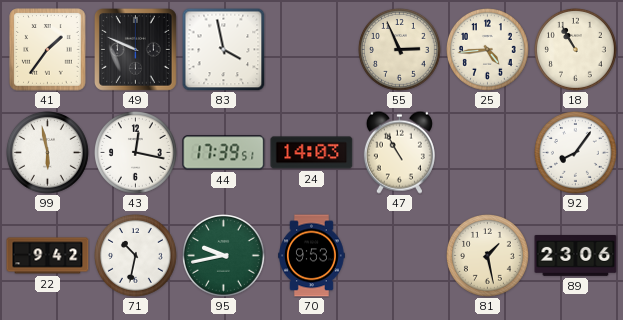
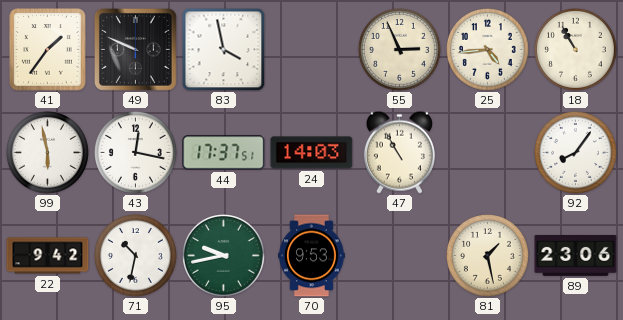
44: 17:39 -> 17:37 (224, 153)
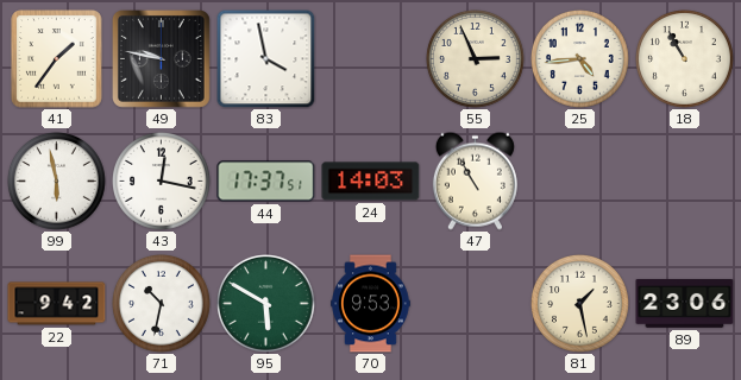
49: 9:49 -> 9:47 (162, 59)
92: 8:06 -> none (576, 153)
95: 9:43 -> 5:50 (266, 304)
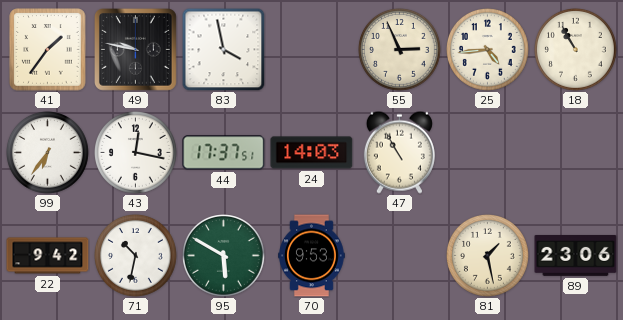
99: 5:58 -> 6:36 (48, 153)
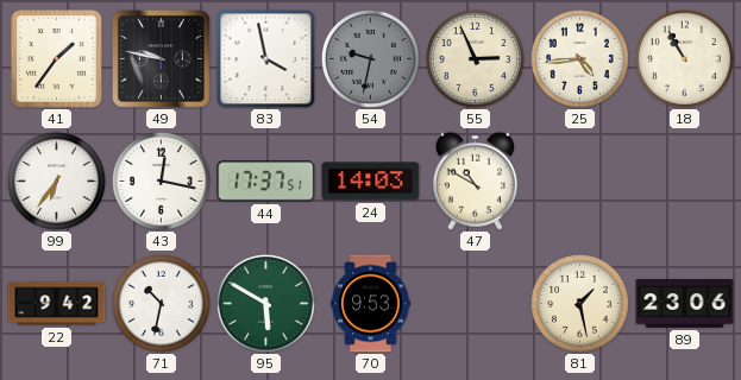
54: none -> 9:32 (371, 59)
47: 10:55 -> 10:50 (475, 180)
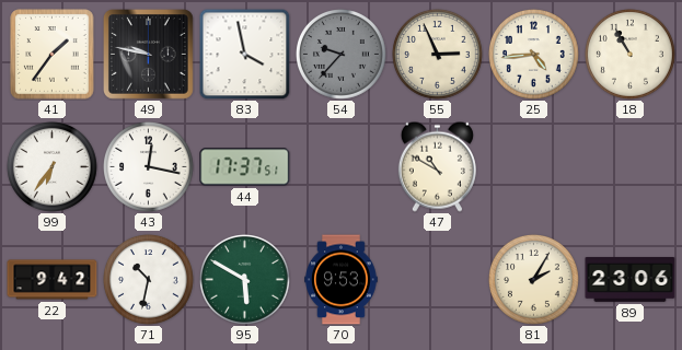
54: 9:32 -> 9:37 (342, 55)
24: 14:03 -> none (371, 182)
81: 1:28 -> 2:05 (534, 280)
